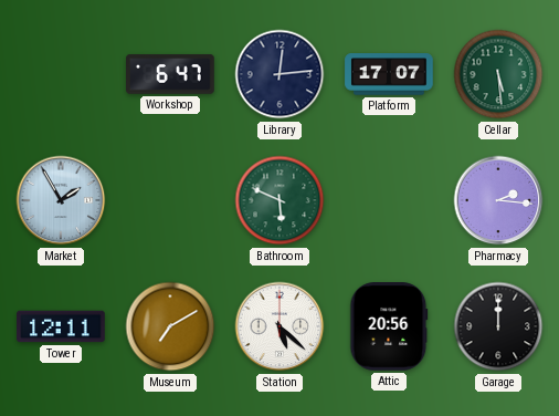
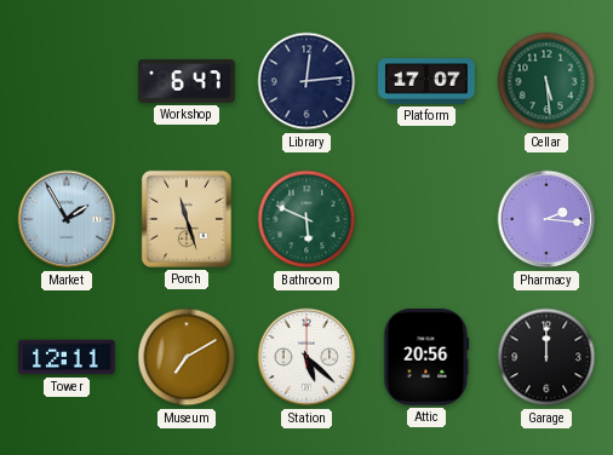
Porch: none -> 11:27 (187, 219)
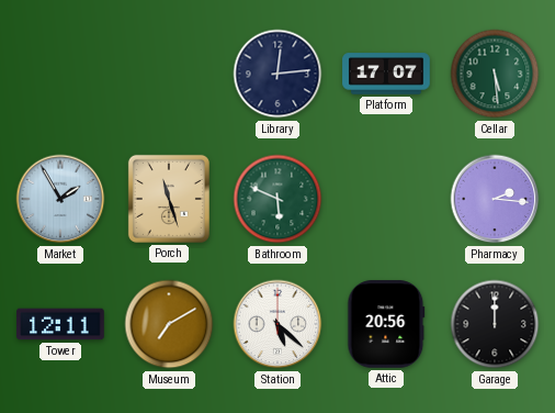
Workshop: 6:47 -> none (187, 81)
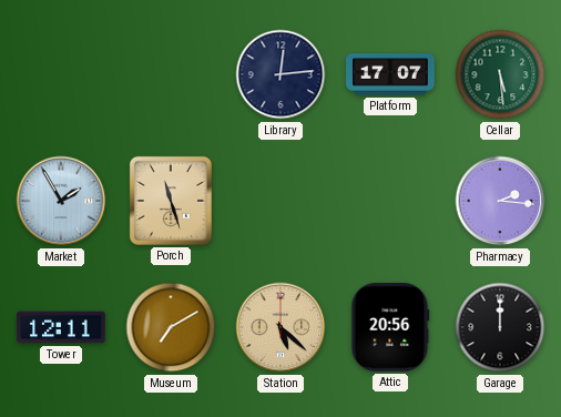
Bathroom: 5:49 -> none (277, 199)
Station dial: white -> champagne (280, 327)
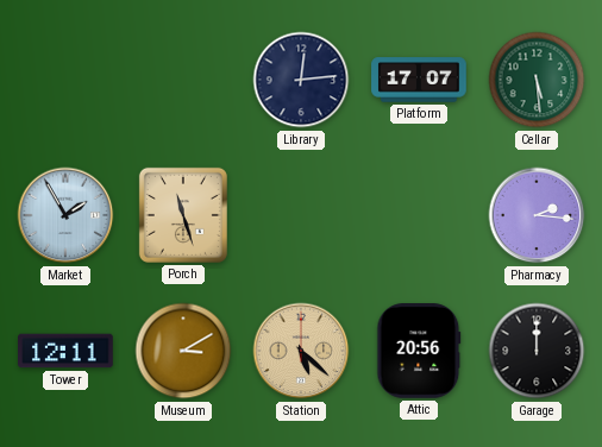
Museum: 7:10 -> 3:10 (183, 351)
